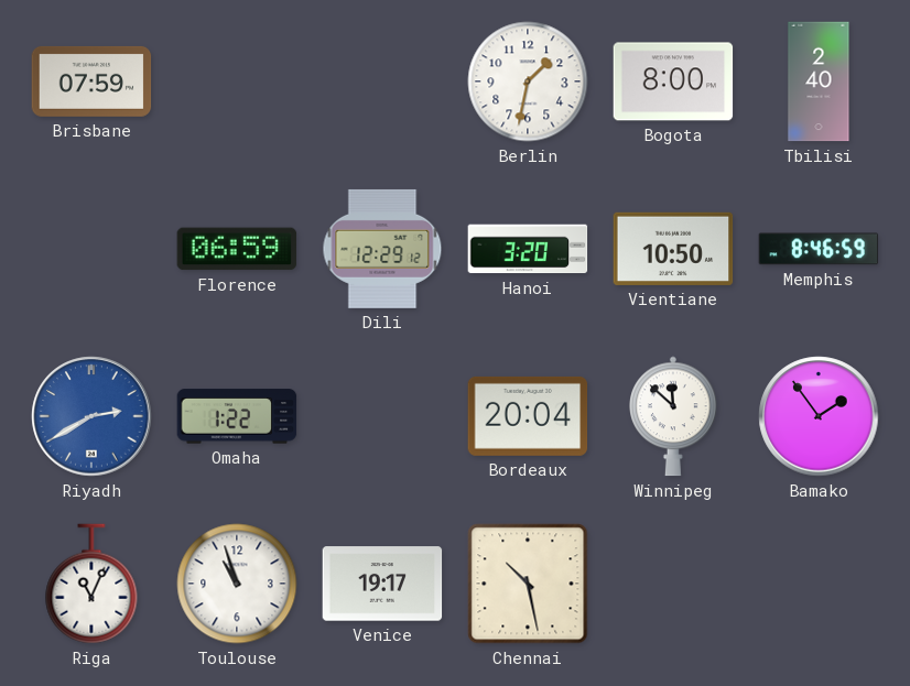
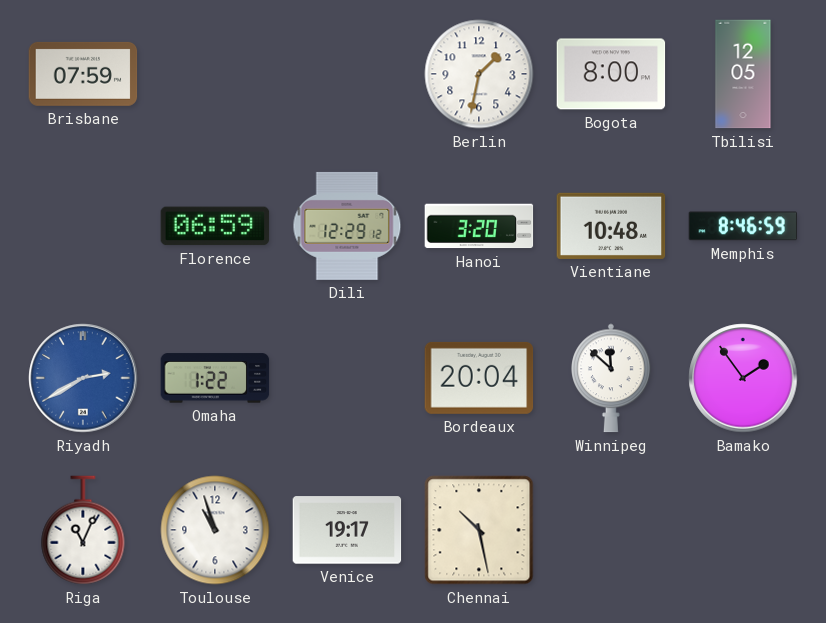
Tbilisi: 2:40 -> 12:05 (743, 74)
Vientiane: 10:50 -> 10:48 (611, 226)
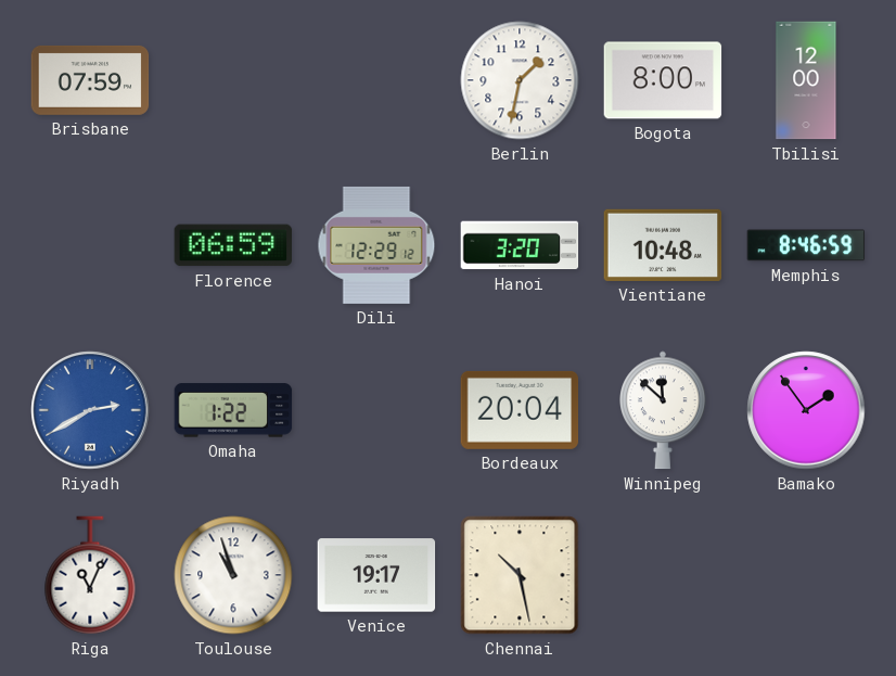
Tbilisi: 12:05 -> 12:00 (806, 80)
